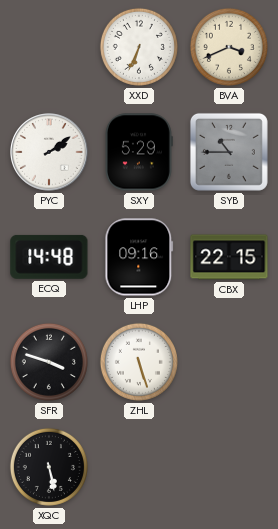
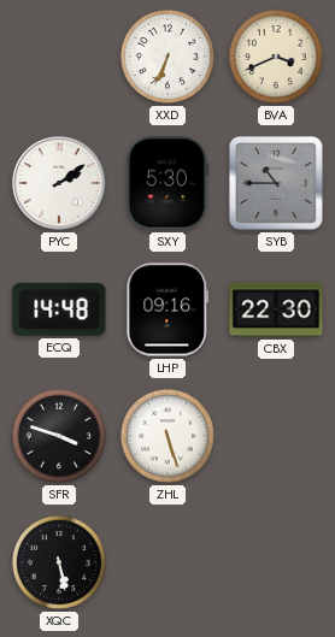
SXY: 5:29 -> 5:30 (167, 183)
CBX: 22:15 -> 22:30 (276, 309)
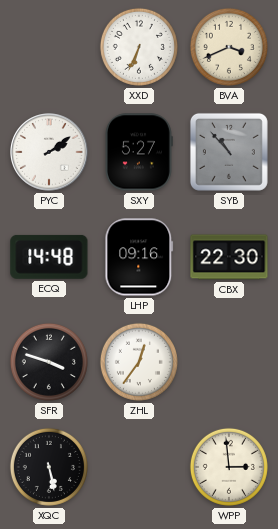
SXY: 5:30 -> 5:27 (139, 152)
SYB: 10:45 -> 10:53 (229, 152)
ZHL: 5:27 -> 12:36 (139, 362)
WPP: none -> 2:59 (229, 467)
